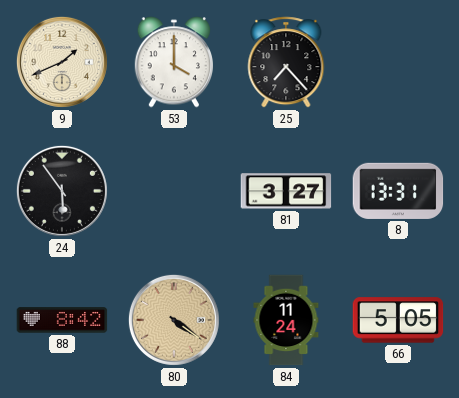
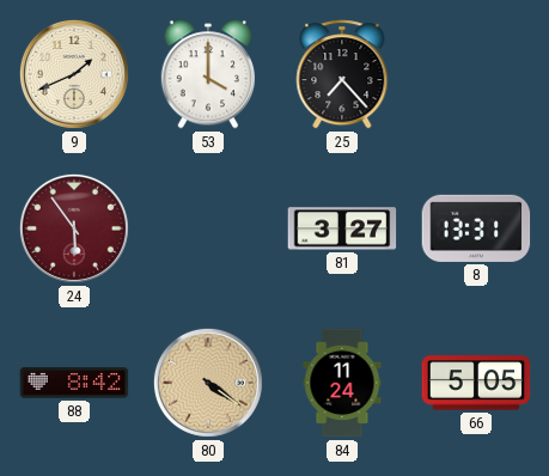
24 dial: black -> burgundy (74, 228)
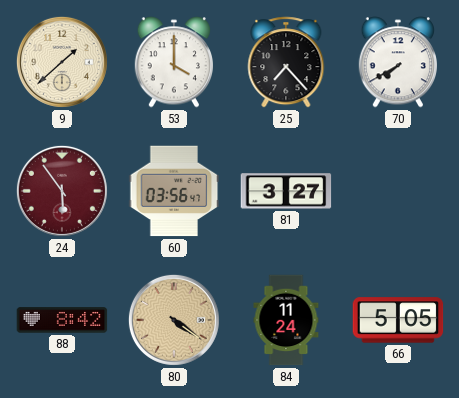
9: 1:41 -> 1:38 (62, 62)
70: none -> 7:40 (397, 62)
60: none -> 03:56 (174, 191)
8: 13:31 -> none (476, 228)
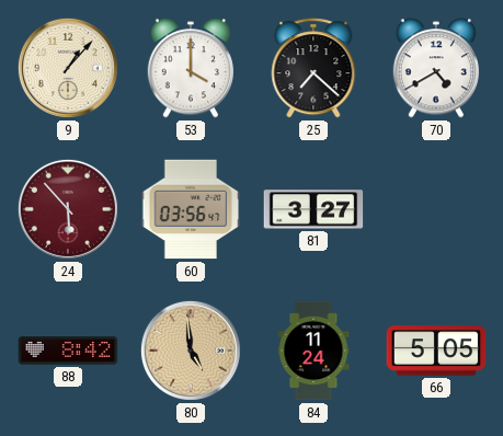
9: 1:38 -> 1:07 (68, 68)
25: 7:23 -> 7:22 (313, 68)
70: 7:40 -> 4:40 (435, 68)
24: 5:54 -> 5:53 (68, 209)
80: 4:21 -> 4:59 (191, 351)
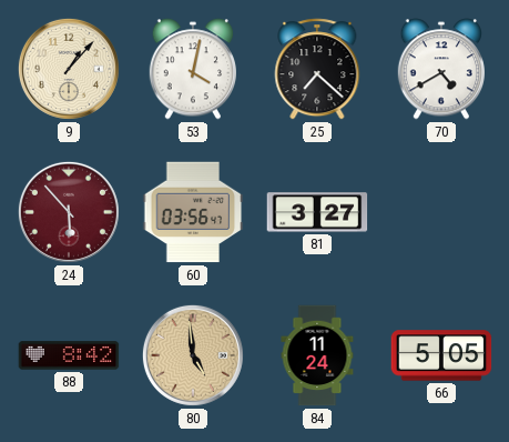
53: 4:00 -> 4:02 (192, 69)
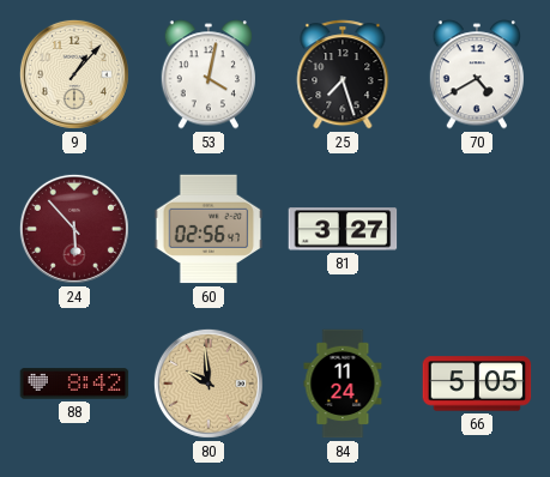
25: 7:22 -> 7:27 (343, 74)
60: 03:56 -> 02:56 (208, 229)
80: 4:59 -> 9:59 (208, 384)
